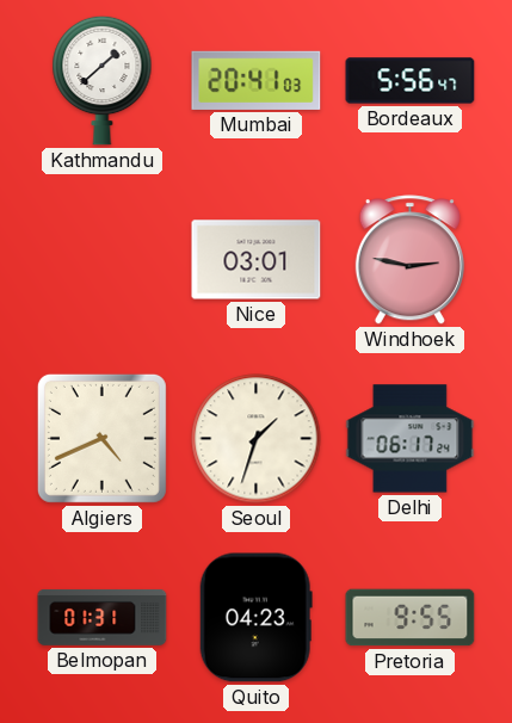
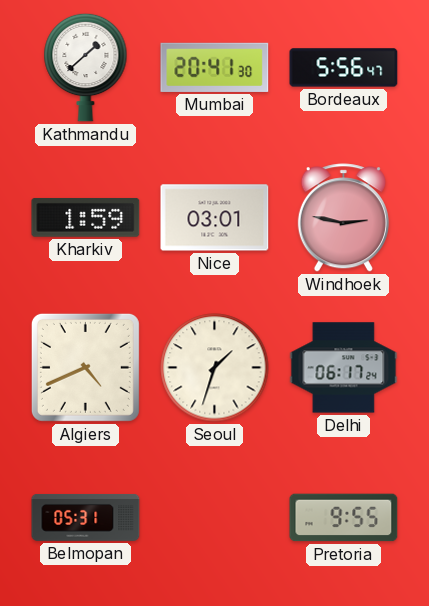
Mumbai: 20:41:03 -> 20:41:30 (215, 67)
Kharkiv: none -> 1:59 (86, 218)
Belmopan: 01:31 -> 05:31 (86, 517)
Quito: 04:23 -> none (255, 618)
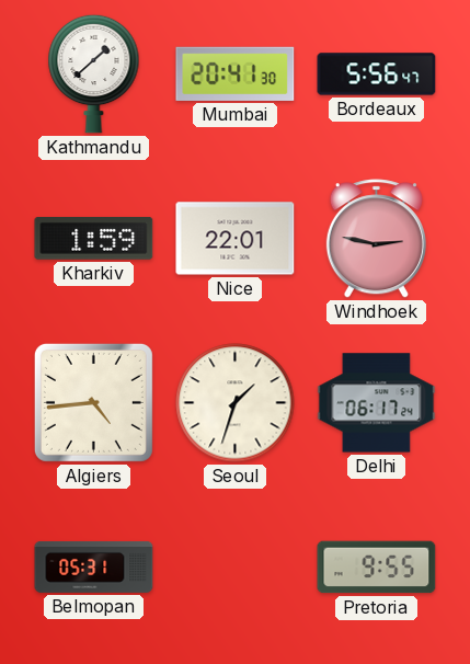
Nice: 03:01 -> 22:01 (236, 239)
Algiers: 4:41 -> 4:44 (93, 402)
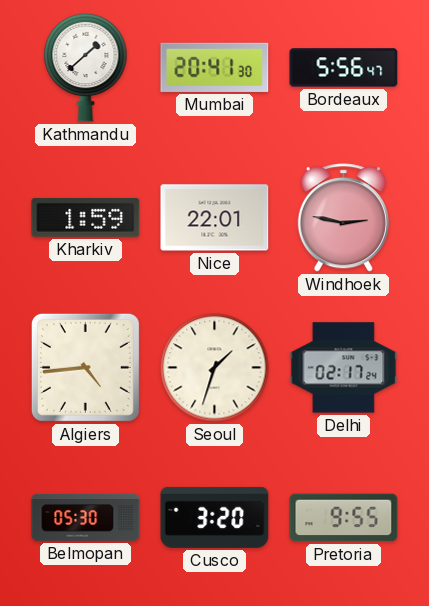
Delhi: 06:17 -> 02:17 (344, 368)
Belmopan: 05:31 -> 05:30 (86, 517)
Cusco: none -> 3:20 (215, 517)
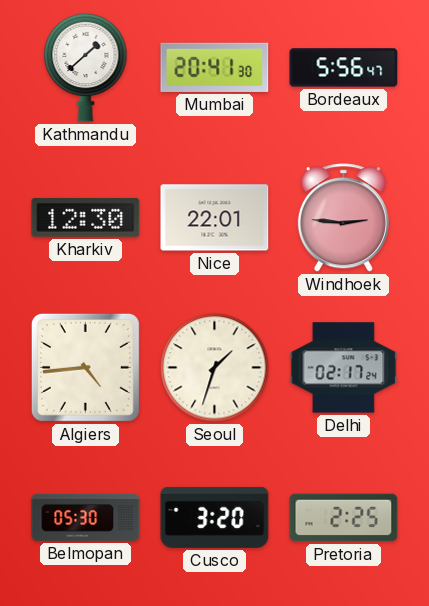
Kharkiv: 1:59 -> 12:30 (86, 218)
Windhoek: 2:47 -> 2:46 (343, 218)
Pretoria: 9:55 -> 2:25 (344, 518)
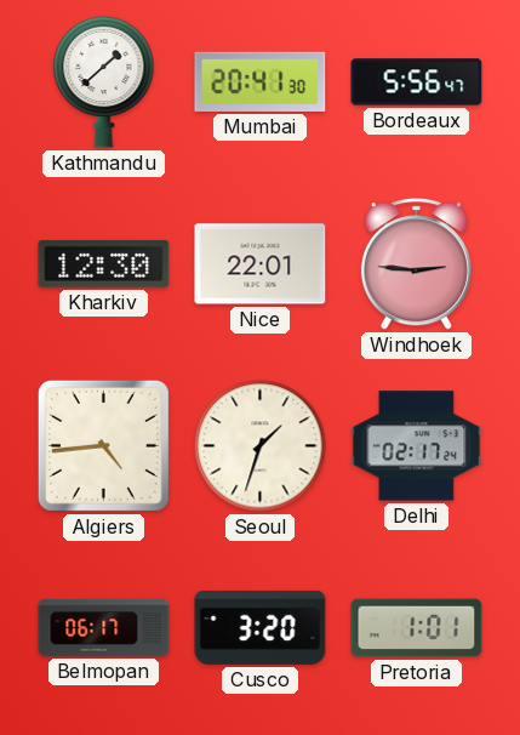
Belmopan: 05:30 -> 06:17 (104, 627)
Pretoria: 2:25 -> 1:01 (417, 628)
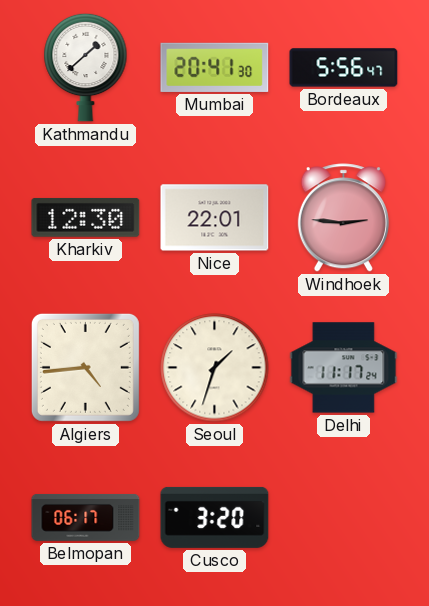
Delhi: 02:17 -> 11:17 (344, 368)
Pretoria: 1:01 -> none (417, 628)
